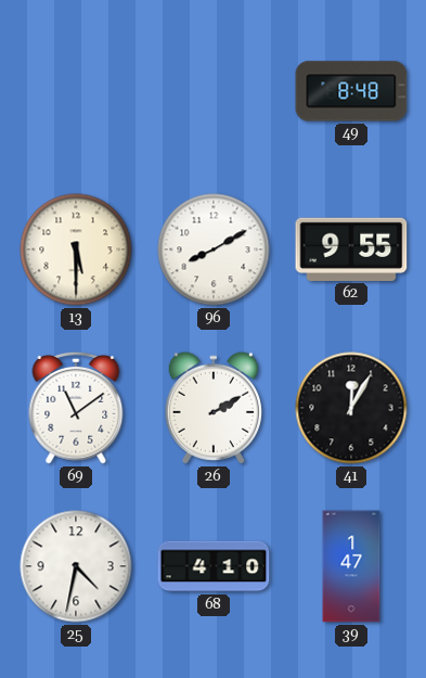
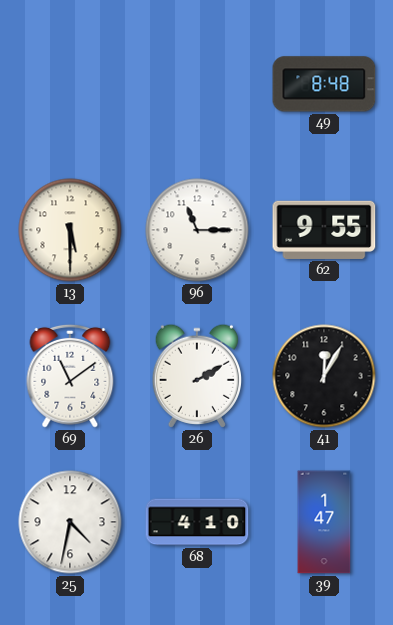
96: 8:10 -> 11:15 (197, 230)
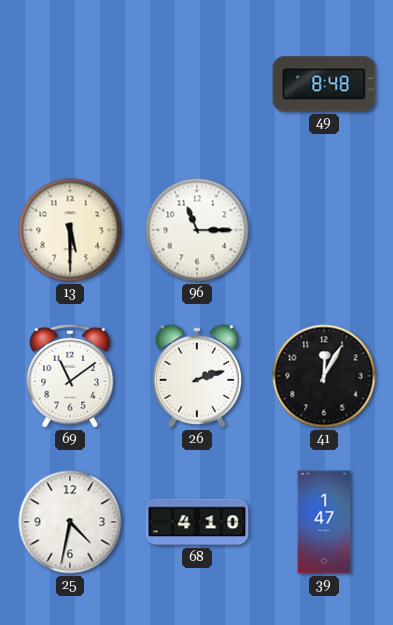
62: 9:55 -> none (324, 230)
26: 2:10 -> 2:12 (196, 376)
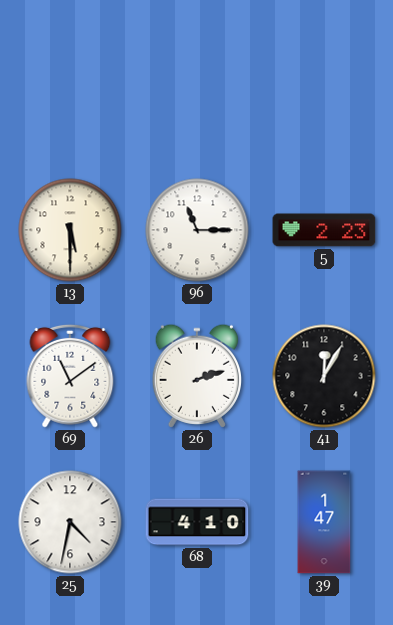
49: 8:48 -> none (324, 84)
5: none -> 2:23 (324, 230)
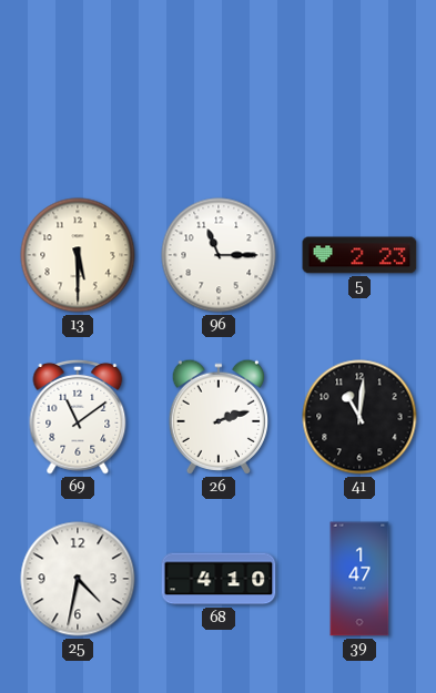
41: 12:05 -> 11:01 (359, 417)
